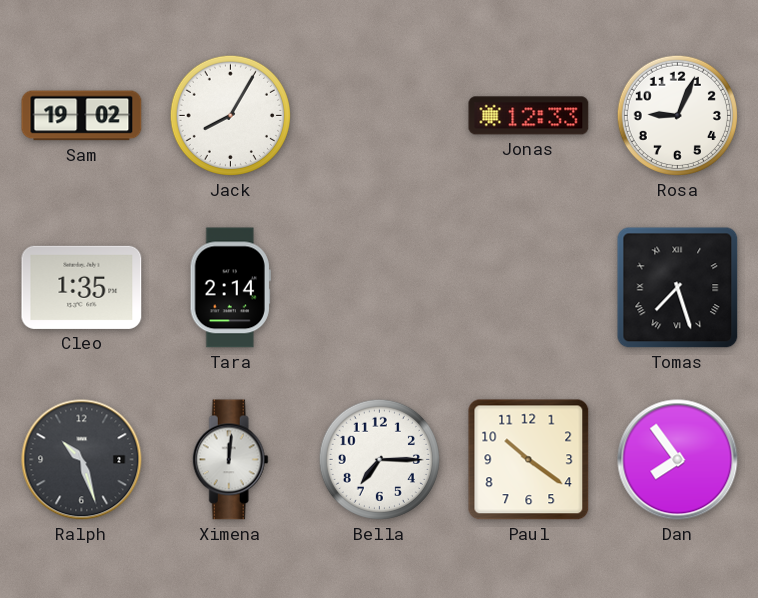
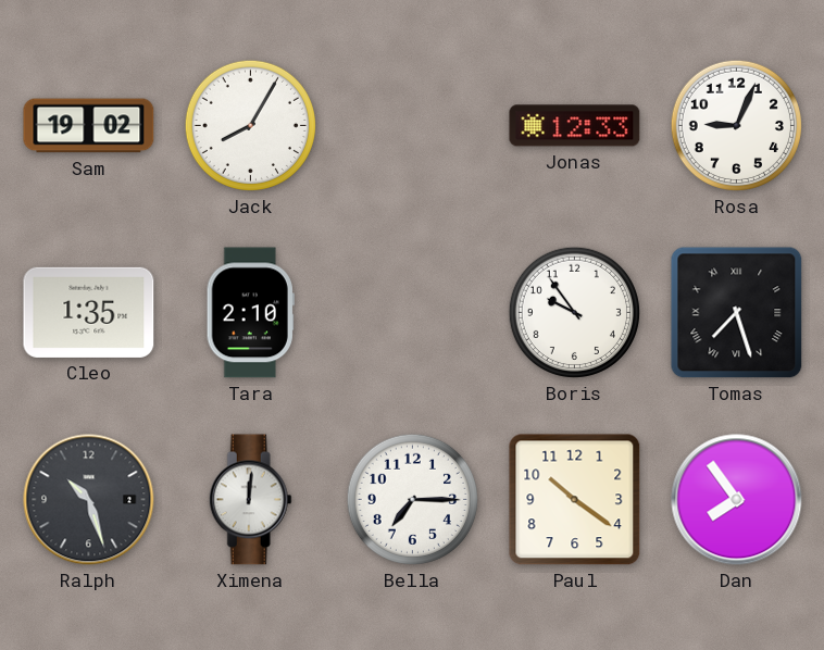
Tara: 2:14 -> 2:10 (250, 313)
Boris: none -> 9:54 (574, 312)
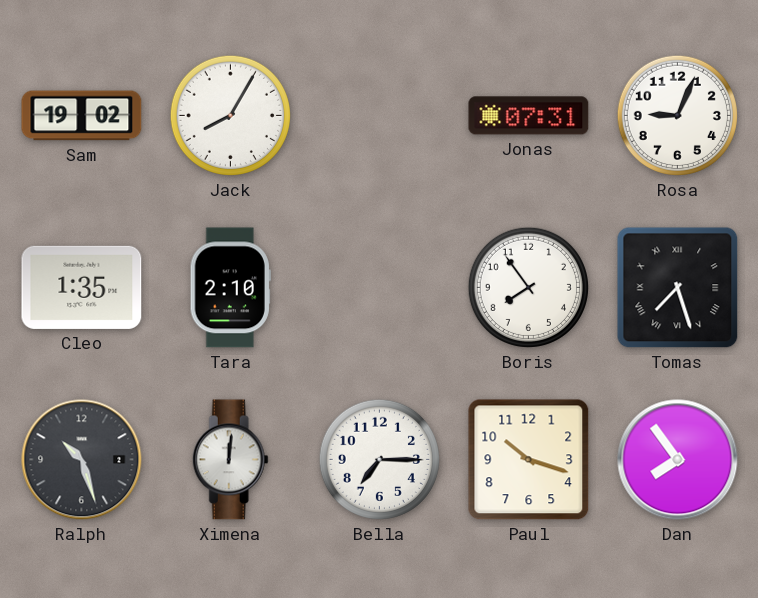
Jonas: 12:33 -> 07:31 (529, 116)
Boris: 9:54 -> 7:54 (528, 287)
Paul: 10:21 -> 10:18 (529, 460)
